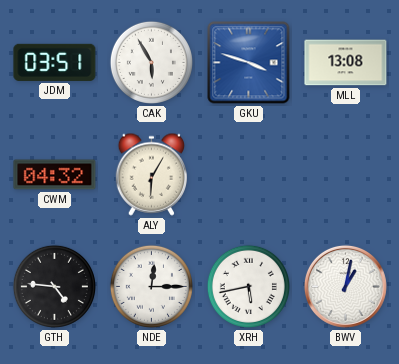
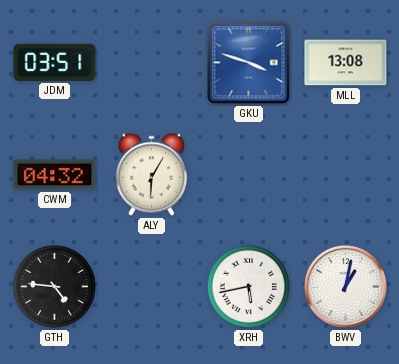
CAK: 5:55 -> none (151, 62)
NDE: 12:15 -> none (151, 286)
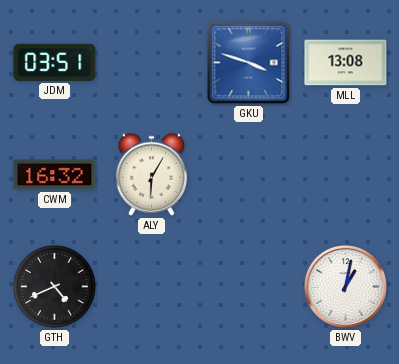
CWM: 04:32 -> 16:32 (55, 175)
GTH: 4:46 -> 4:41 (54, 286)
XRH: 5:43 -> none (248, 286)
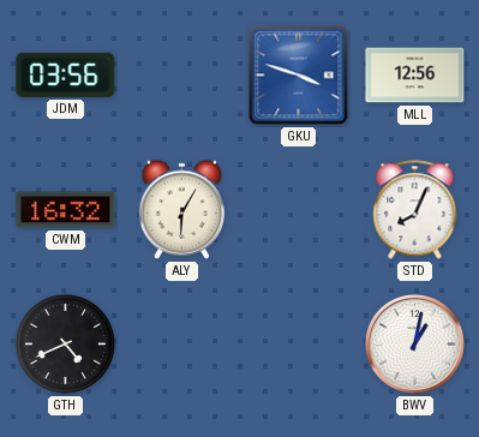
JDM: 03:51 -> 03:56 (66, 74)
MLL: 13:08 -> 12:56 (415, 76)
STD: none -> 8:04 (415, 210)
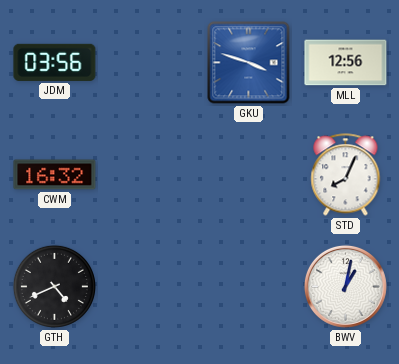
ALY: 6:05 -> none (182, 209)
